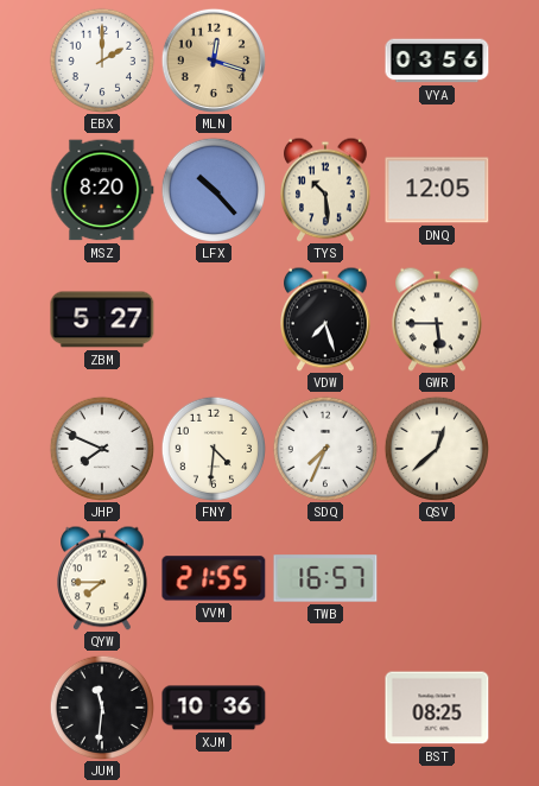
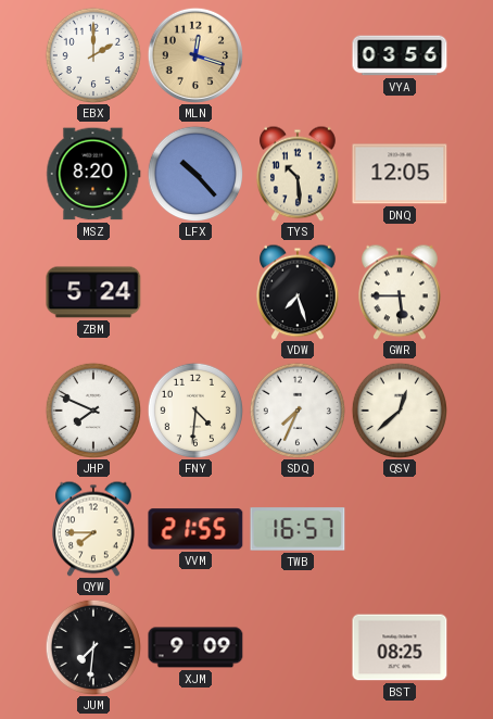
ZBM: 5:27 -> 5:24 (93, 292)
JUM: 11:31 -> 7:31 (92, 646)
XJM: 10:36 -> 9:09 (195, 647)
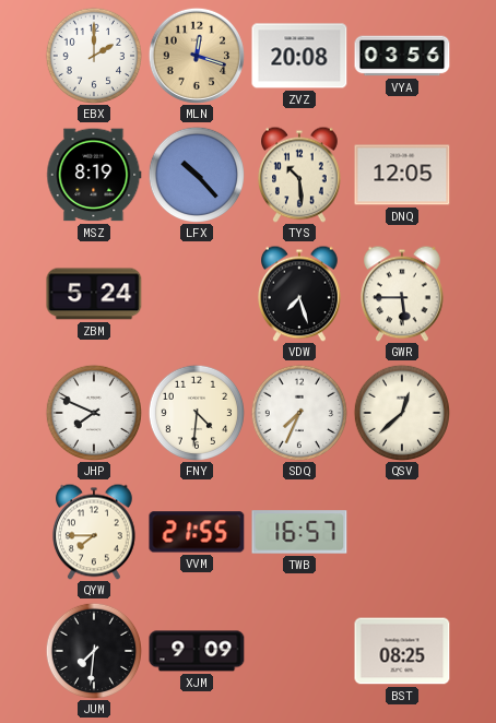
ZVZ: none -> 20:08 (299, 56)
MSZ: 8:20 -> 8:19 (94, 175)
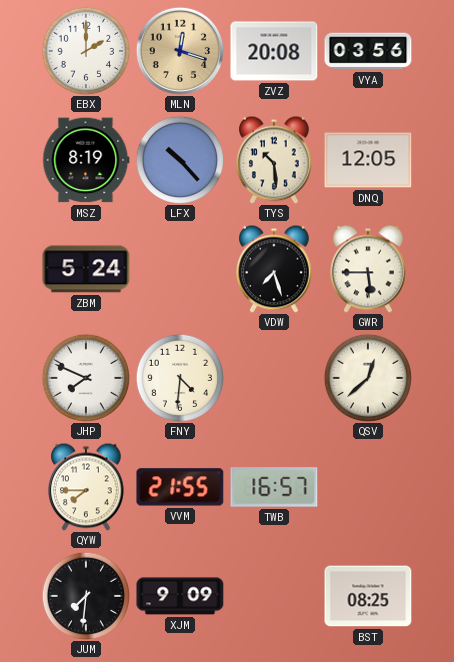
SDQ: 7:34 -> none (298, 412)
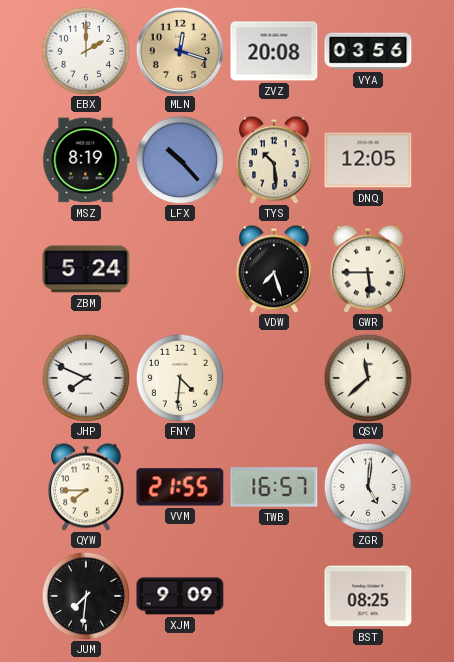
QSV: 12:38 -> 11:38 (367, 377)
ZGR: none -> 5:01 (367, 486)
